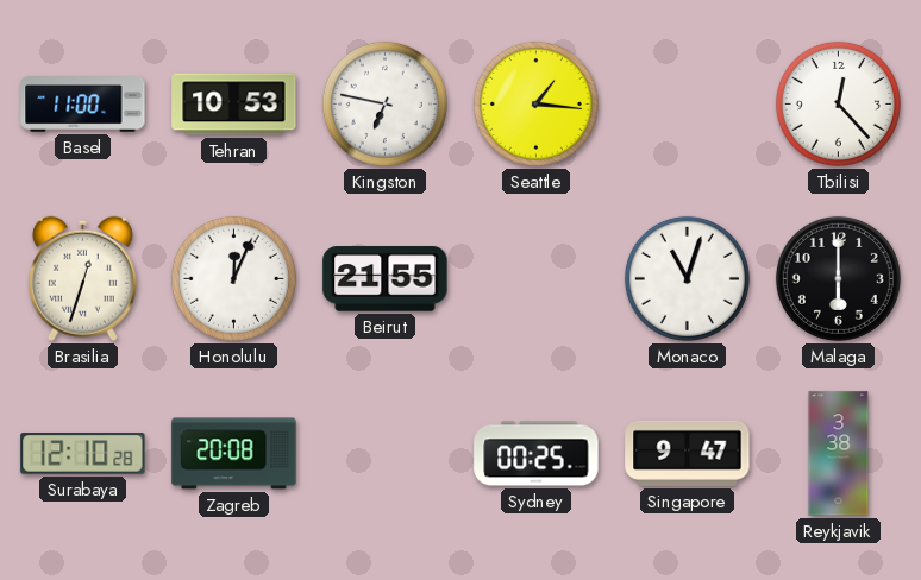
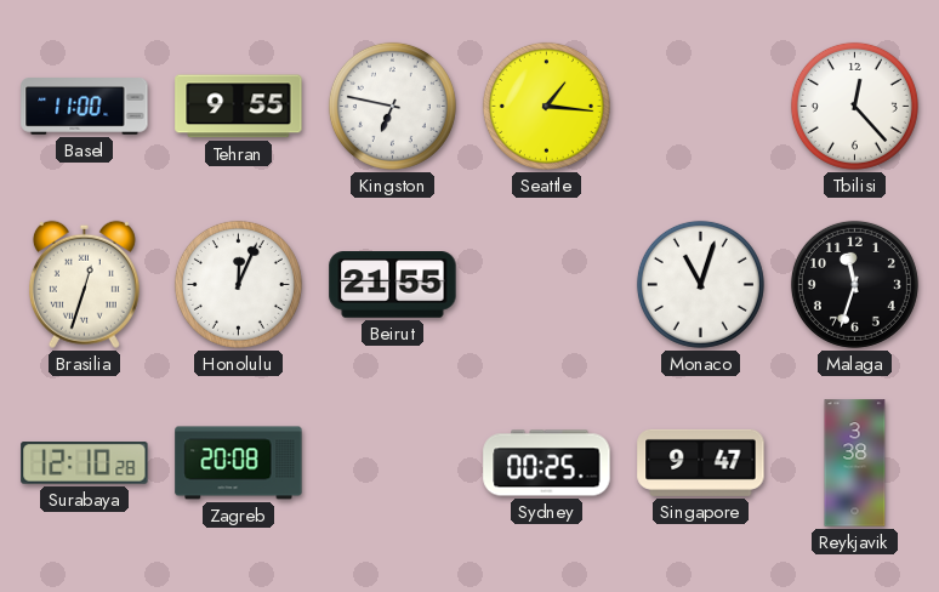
Tehran: 10:53 -> 9:55 (239, 107)
Malaga: 6:00 -> 11:33 (854, 284)
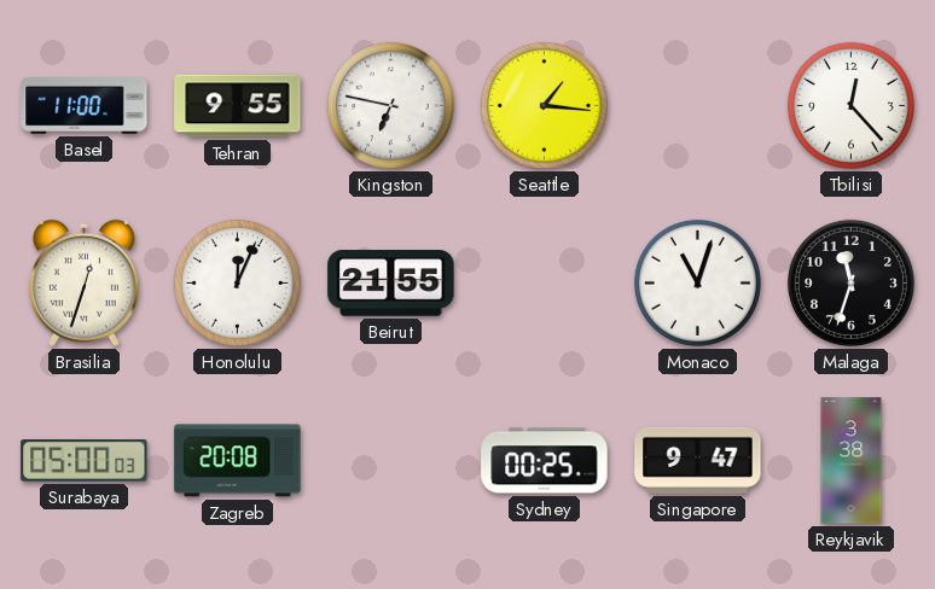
Surabaya: 12:10 -> 05:00 (85, 461)
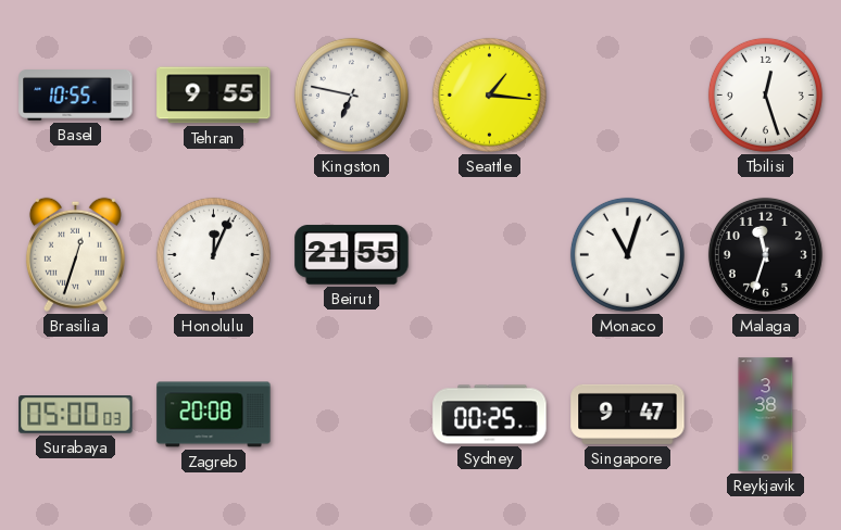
Basel: 11:00 -> 10:55 (76, 96)
Tbilisi: 12:23 -> 12:27 (765, 94)
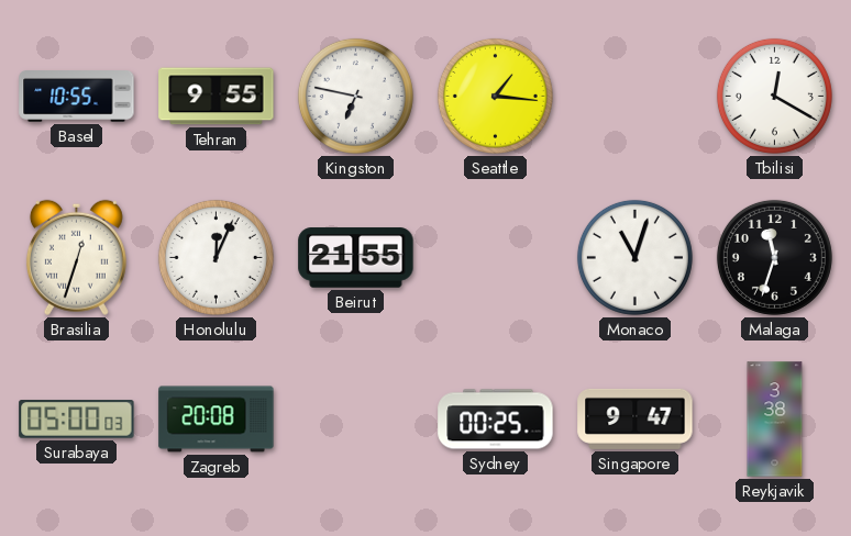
Tbilisi: 12:27 -> 12:20 (774, 96)
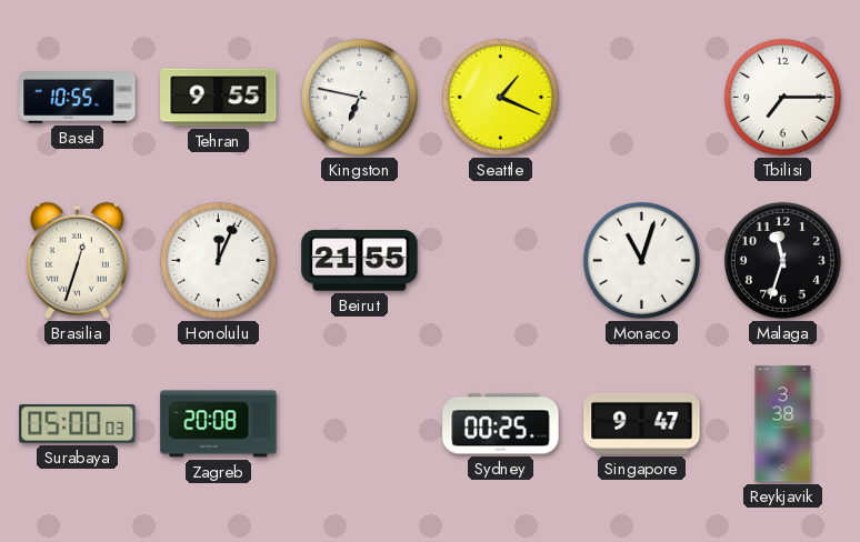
Seattle: 1:16 -> 1:19 (500, 97)
Tbilisi: 12:20 -> 7:15 (782, 97)
